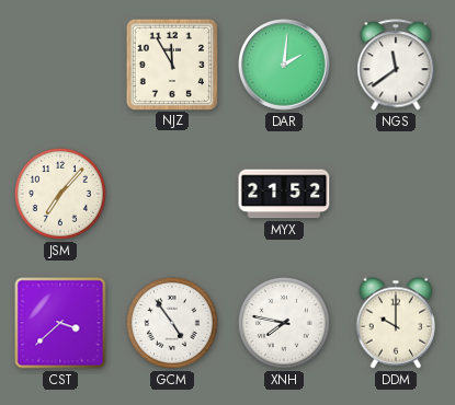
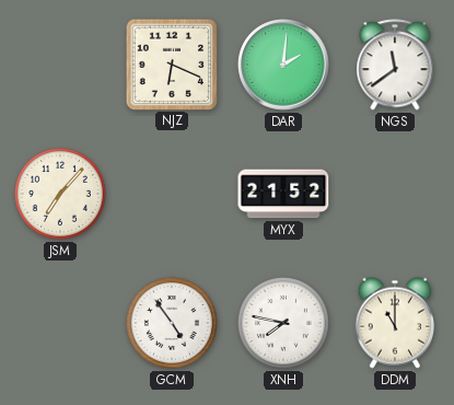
NJZ: 11:55 -> 6:19 (171, 63)
CST: 3:38 -> none (60, 323)
DDM: 10:00 -> 11:00 (394, 323)
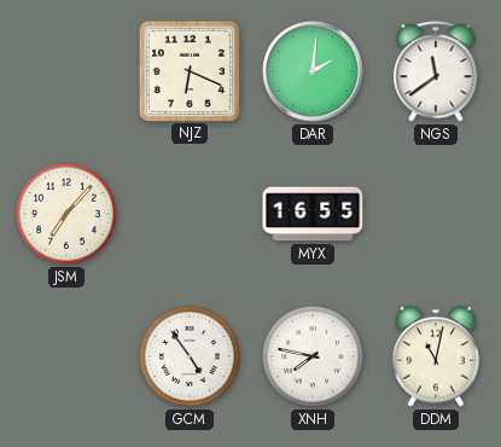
MYX: 21:52 -> 16:55 (313, 214)
DDM: 11:00 -> 11:02 (435, 356)
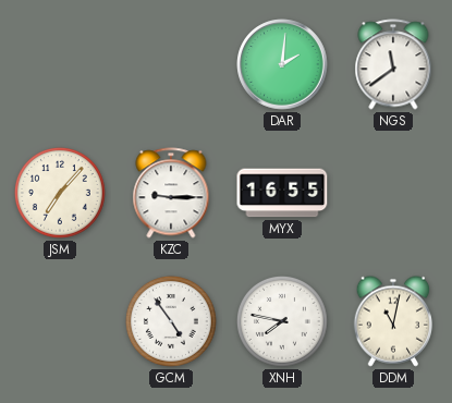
NJZ: 6:19 -> none (188, 70)
KZC: none -> 9:15 (171, 193)
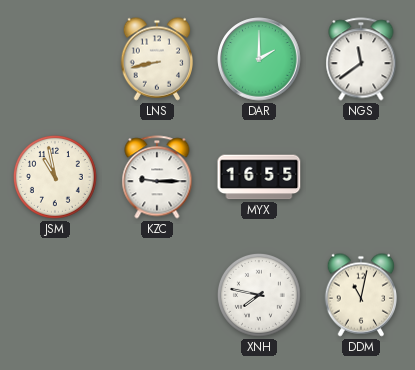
LNS: none -> 8:43 (156, 59)
DAR: 2:01 -> 2:00 (259, 59)
JSM: 7:07 -> 10:58 (55, 177)
GCM: 4:54 -> none (171, 321)
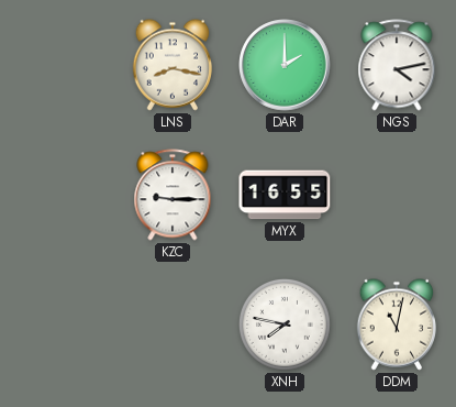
LNS: 8:43 -> 8:17 (171, 65)
NGS: 11:39 -> 4:13 (397, 65)
JSM: 10:58 -> none (55, 177)
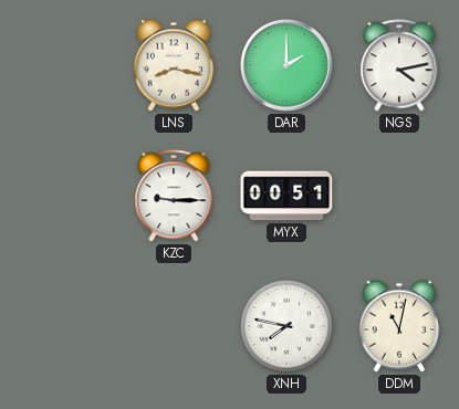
MYX: 16:55 -> 00:51 (286, 196)
